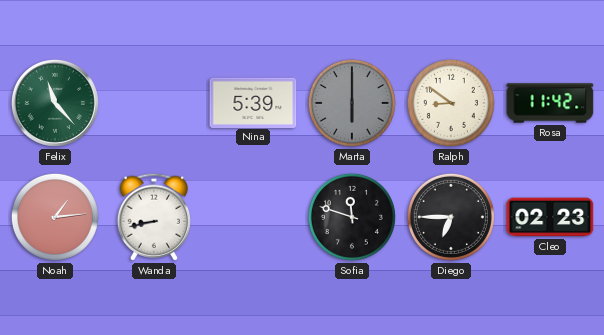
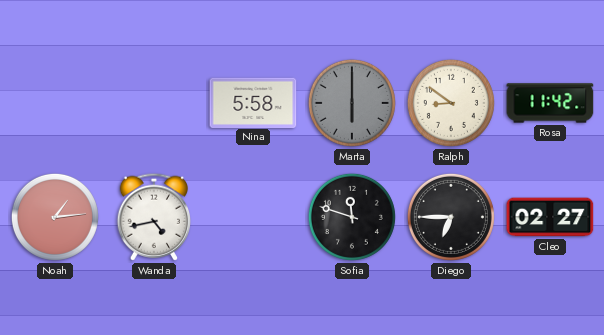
Felix: 11:23 -> none (55, 103)
Nina: 5:39 -> 5:58 (253, 102)
Wanda: 8:43 -> 4:43 (153, 217)
Cleo: 02:23 -> 02:27 (550, 217)
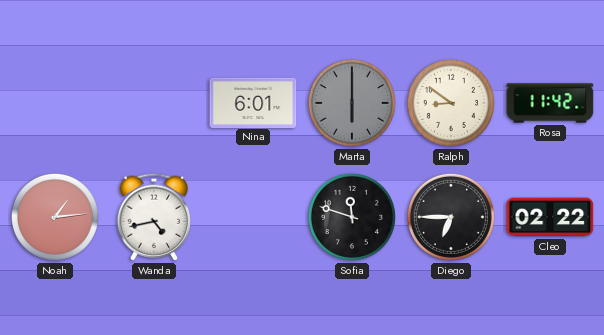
Nina: 5:58 -> 6:01 (253, 102)
Cleo: 02:27 -> 02:22 (550, 217)
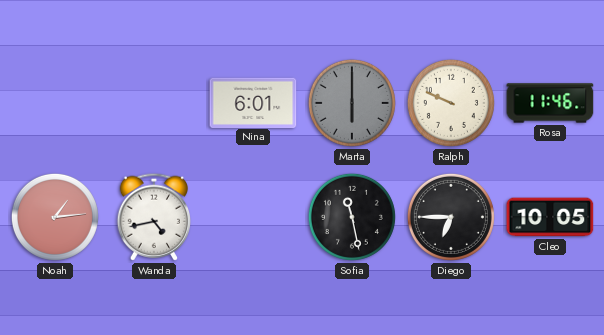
Ralph: 8:51 -> 9:49 (451, 103)
Rosa: 11:42 -> 11:46 (550, 103)
Sofia: 11:48 -> 11:28 (352, 217)
Cleo: 02:22 -> 10:05 (550, 217)
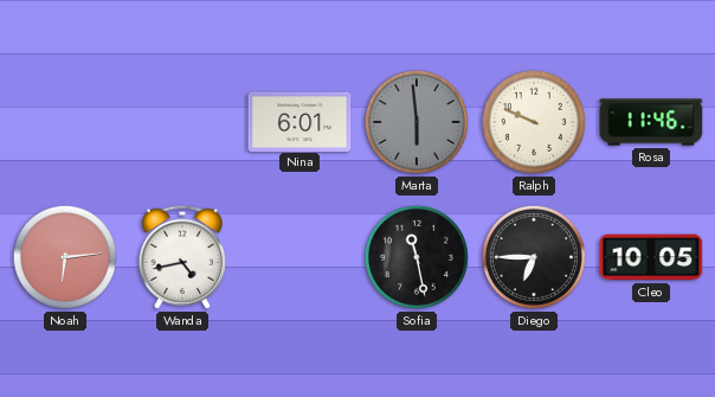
Marta: 6:00 -> 5:59 (417, 122)
Noah: 1:14 -> 6:14 (65, 257)
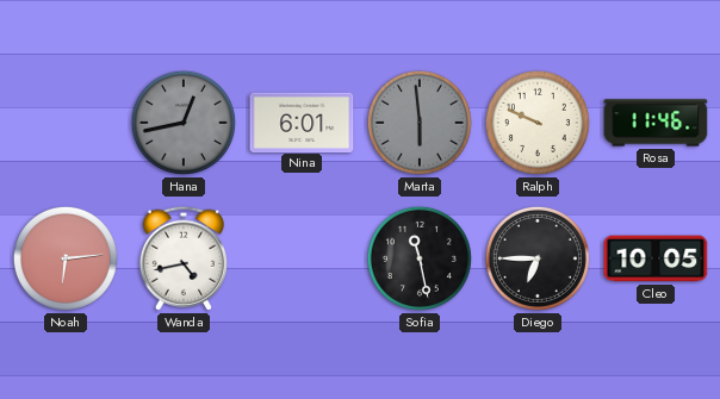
Hana: none -> 12:43 (184, 123)
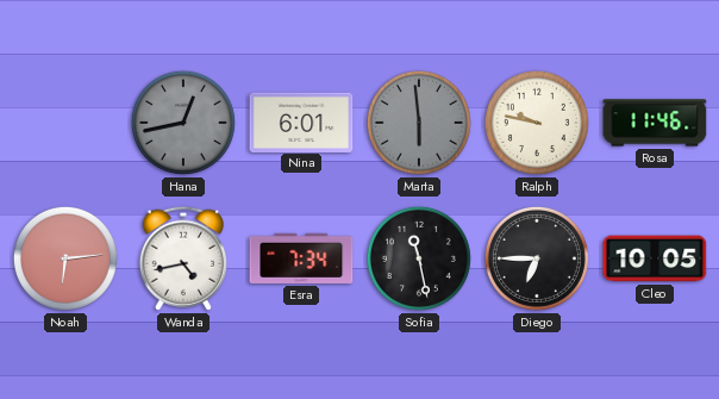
Ralph: 9:49 -> 9:47 (537, 123)
Esra: none -> 7:34 (301, 258)
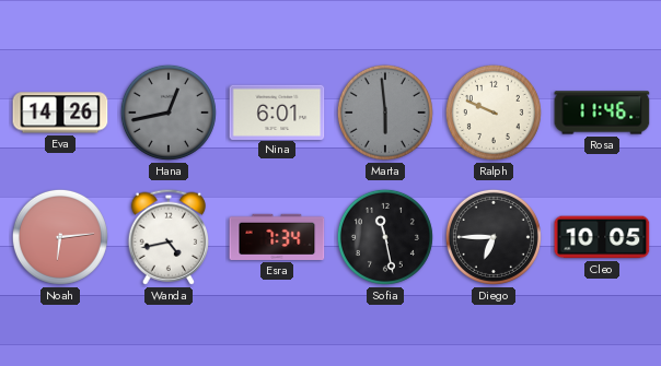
Eva: none -> 14:26 (60, 113)
Ralph: 9:47 -> 9:49 (494, 113)
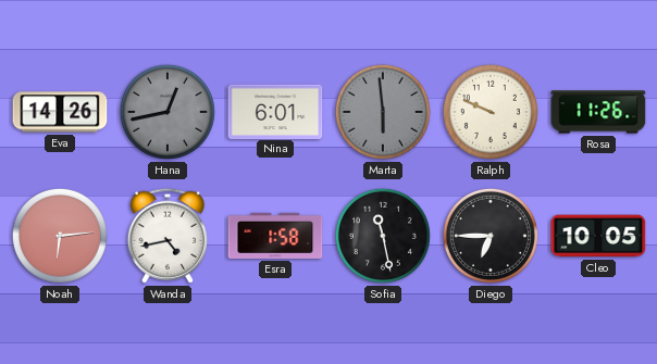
Rosa: 11:46 -> 11:26 (598, 112)
Esra: 7:34 -> 1:58 (275, 236)
